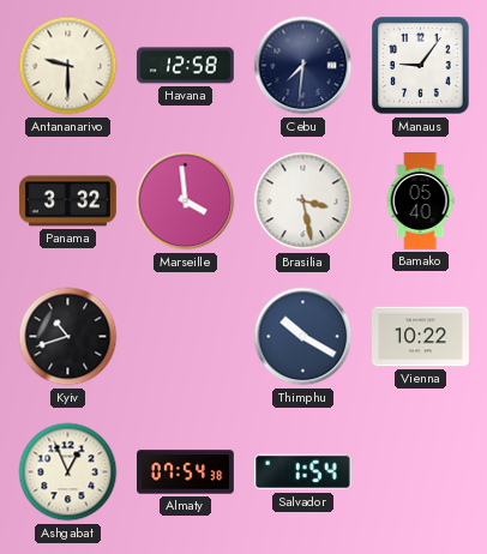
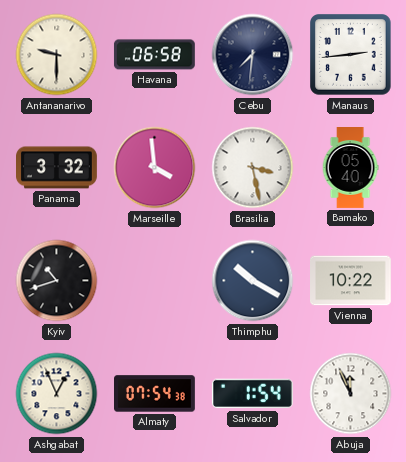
Havana: 12:58 -> 06:58 (154, 55)
Manaus: 9:06 -> 2:44 (351, 55)
Abuja: none -> 11:56 (351, 394)
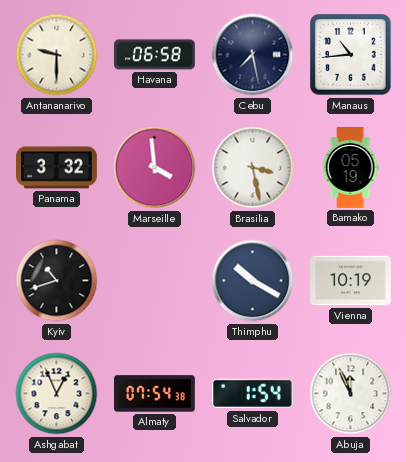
Cebu: 7:31 -> 7:28 (253, 55)
Manaus: 2:44 -> 10:44 (351, 55)
Bamako: 05:40 -> 05:19 (350, 168)
Vienna: 10:22 -> 10:19 (351, 281)
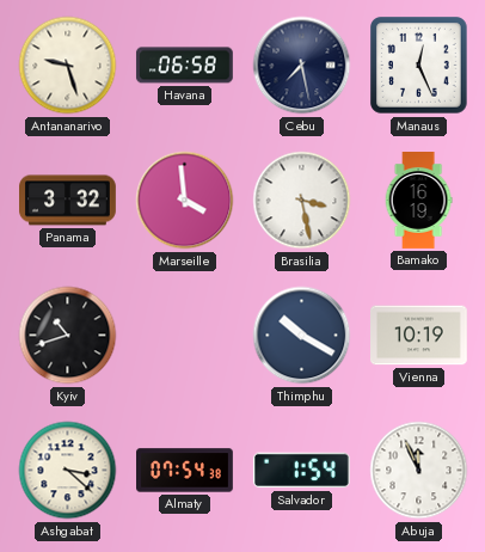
Antananarivo: 9:30 -> 9:27 (68, 66)
Manaus: 10:44 -> 12:26 (419, 66)
Bamako: 05:19 -> 16:19 (418, 201)
Ashgabat: 12:56 -> 3:22 (68, 471)
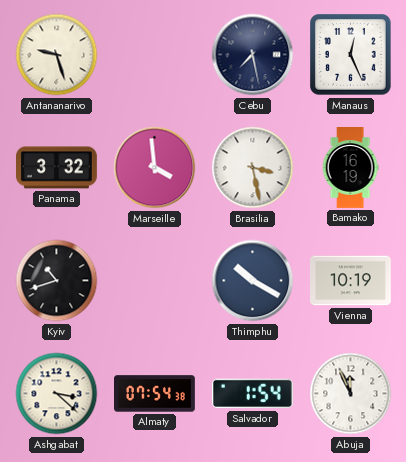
Havana: 06:58 -> none (184, 66)
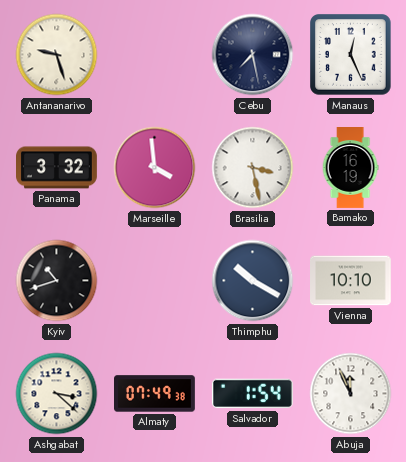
Vienna: 10:19 -> 10:10 (351, 281)
Almaty: 07:54 -> 07:49 (155, 394)
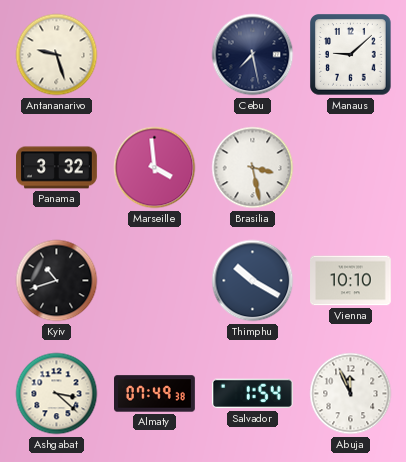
Manaus: 12:26 -> 9:08 (351, 55)
Bamako: 16:19 -> none (350, 168)
